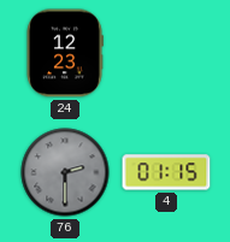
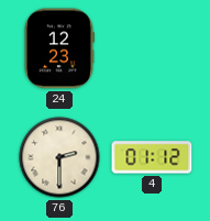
76 dial: grey -> cream (59, 157)
4: 01:15 -> 01:12 (152, 157)
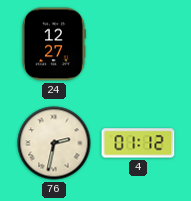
24: 12:23 -> 12:27 (54, 44)
76: 2:30 -> 2:32 (54, 143)
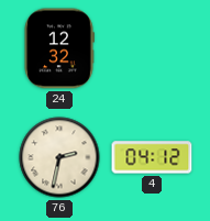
24: 12:27 -> 12:32 (59, 48)
4: 01:12 -> 04:12 (152, 157)
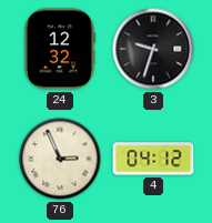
3: none -> 9:33 (153, 49)
76: 2:32 -> 2:56 (60, 159)
